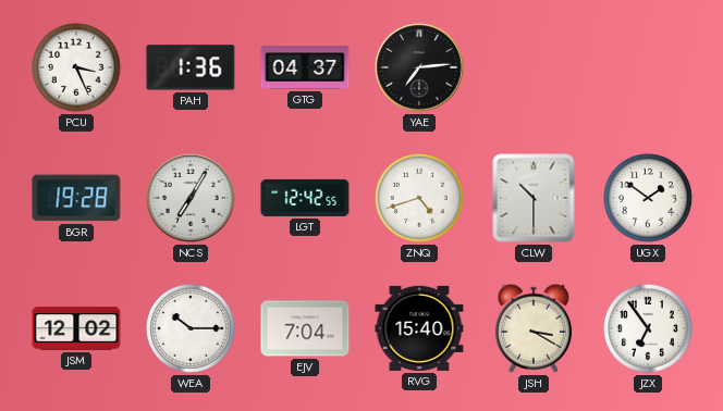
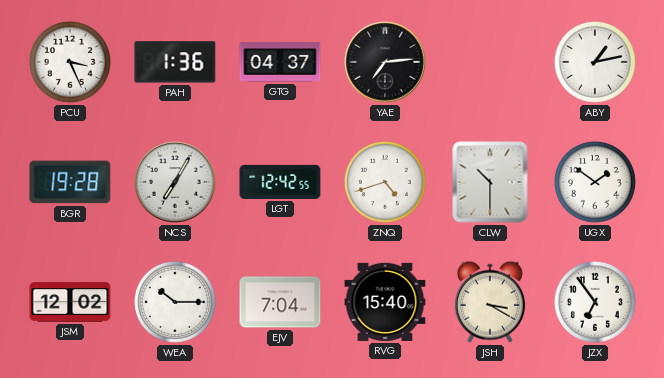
ABY: none -> 1:13 (595, 62)
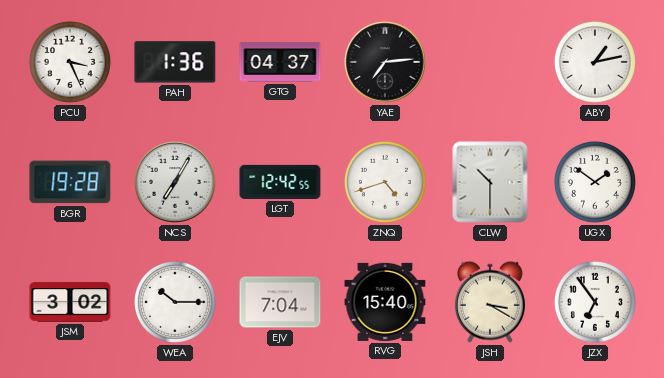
JSM: 12:02 -> 3:02 (70, 302)
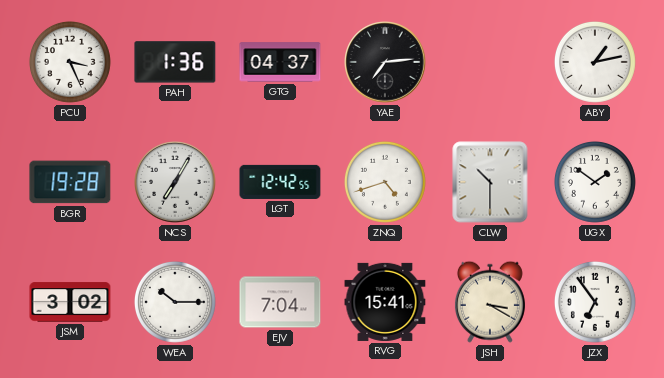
RVG: 15:40 -> 15:41 (385, 302)
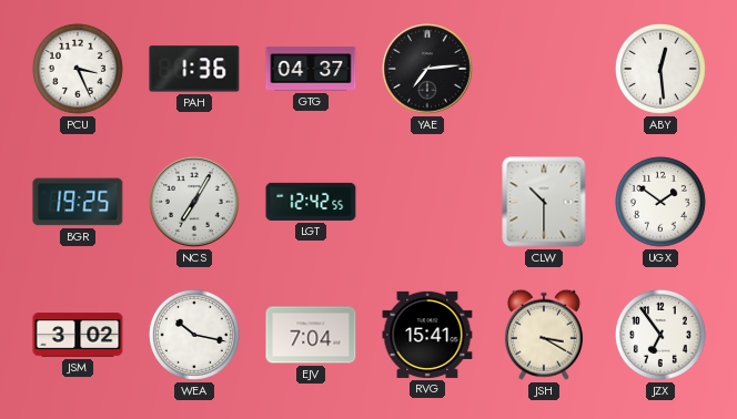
ABY: 1:13 -> 12:29 (660, 69)
BGR: 19:28 -> 19:25 (78, 202)
ZNQ: 4:42 -> none (385, 182)
WEA: 10:15 -> 10:17 (194, 335)
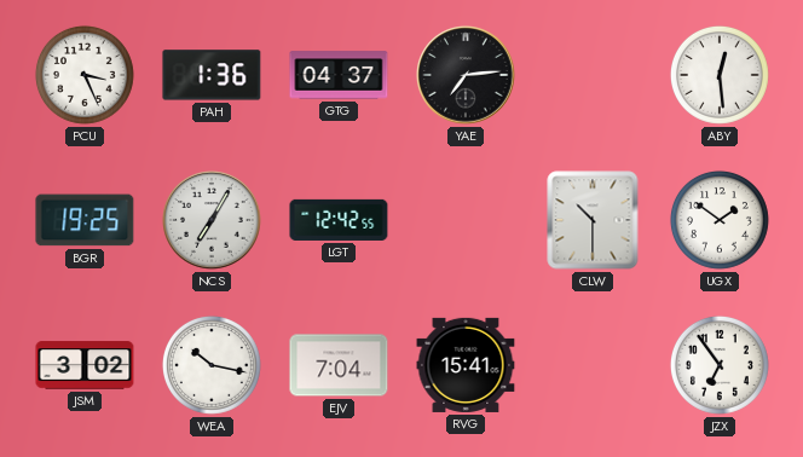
JSH: 3:20 -> none (544, 335)
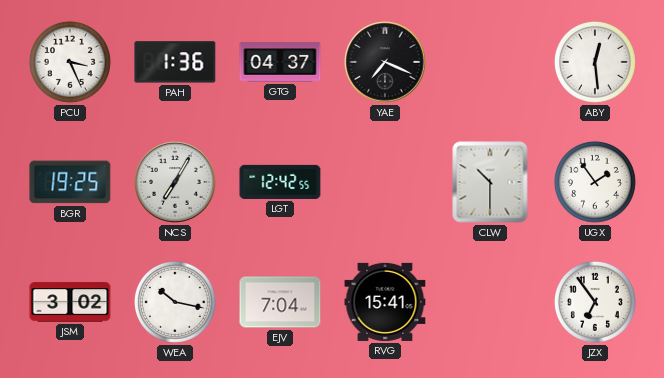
YAE: 7:14 -> 7:19 (385, 62)
UGX: 1:51 -> 1:54 (595, 182)
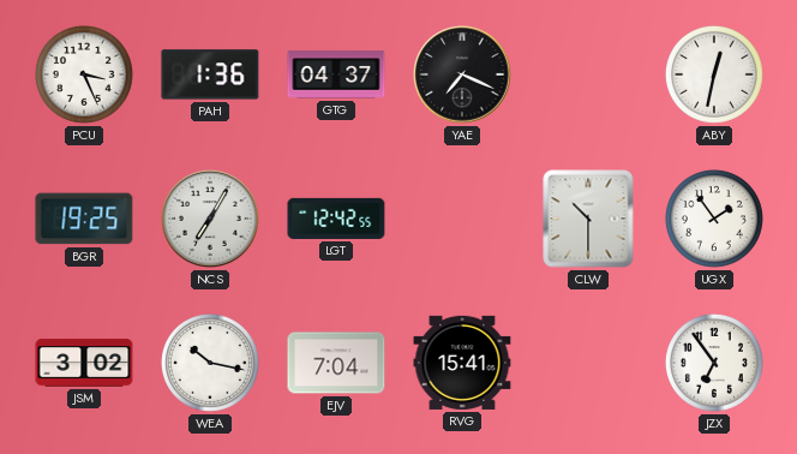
ABY: 12:29 -> 12:32 (714, 74)
